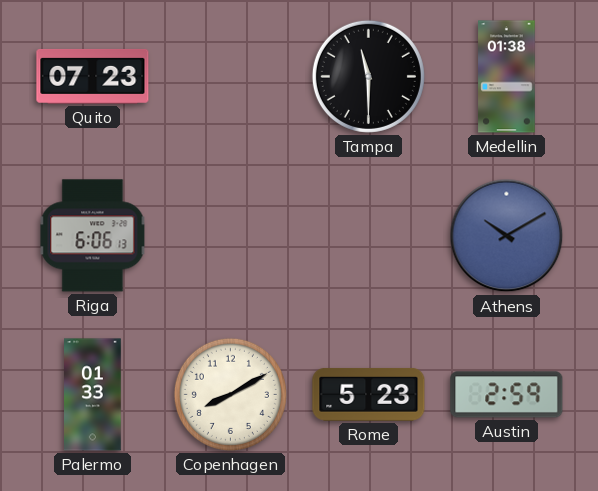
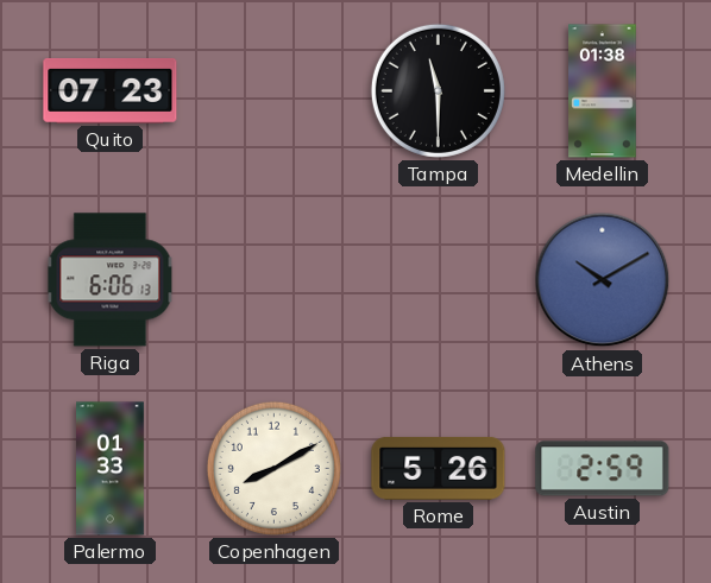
Rome: 5:23 -> 5:26 (439, 468)
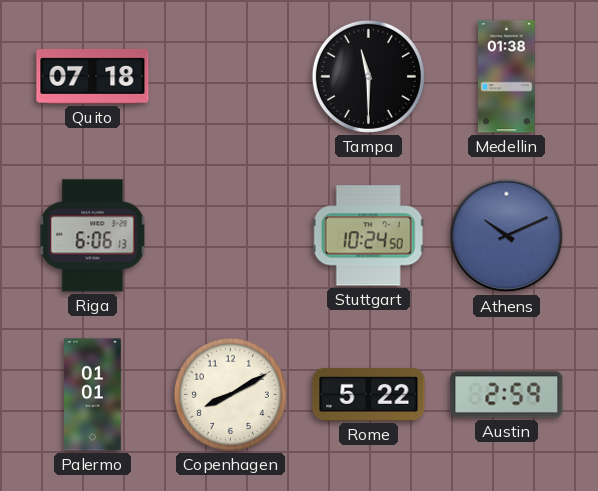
Quito: 07:23 -> 07:18 (93, 76)
Stuttgart: none -> 10:24 (368, 236)
Athens: 10:10 -> 10:11 (507, 236)
Palermo: 01:33 -> 01:01 (93, 395)
Rome: 5:26 -> 5:22 (369, 394)
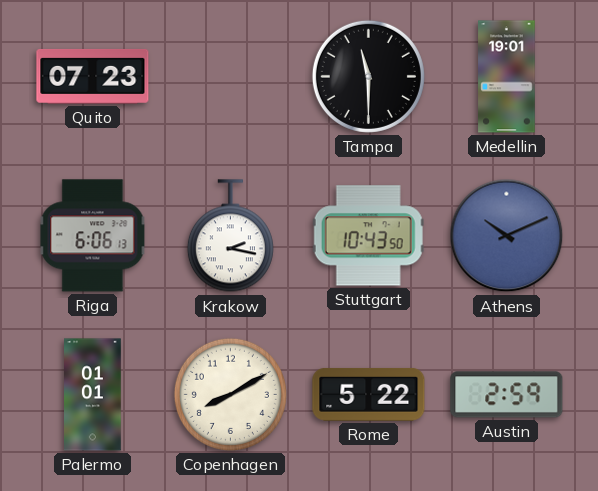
Quito: 07:18 -> 07:23 (93, 76)
Medellin: 01:38 -> 19:01 (507, 77)
Krakow: none -> 2:17 (230, 236)
Stuttgart: 10:24 -> 10:43 (368, 236)
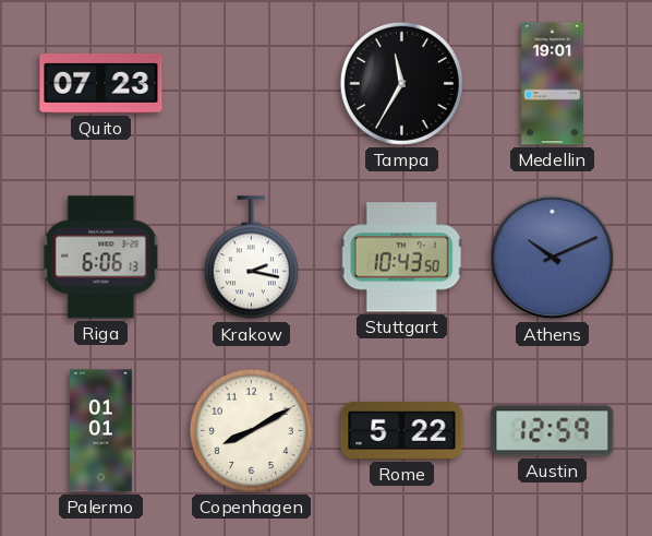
Tampa: 11:30 -> 11:35 (401, 83)
Austin: 2:59 -> 12:59 (553, 431)
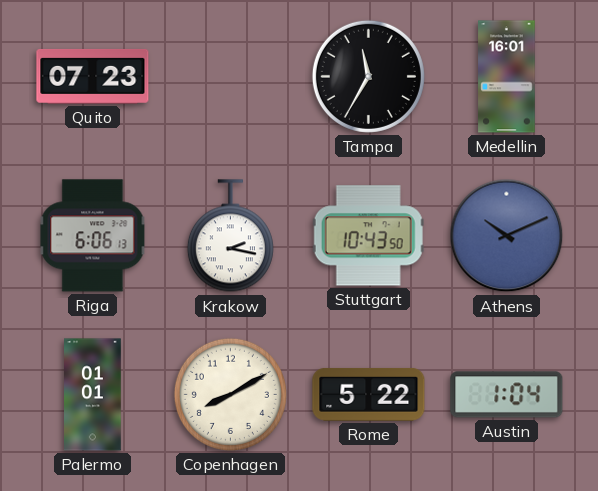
Medellin: 19:01 -> 16:01 (507, 77)
Austin: 12:59 -> 1:04 (507, 395)
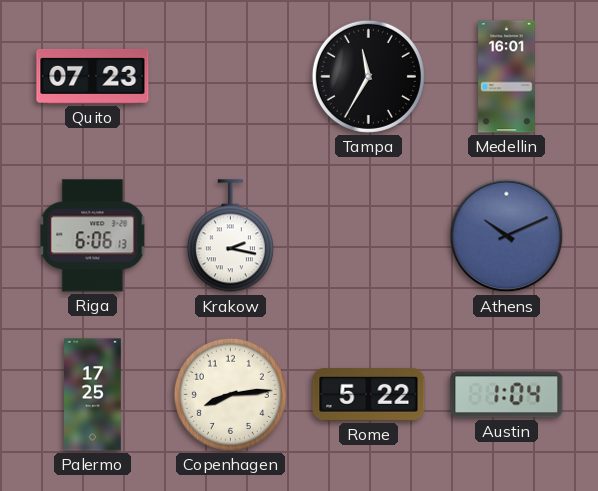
Stuttgart: 10:43 -> none (368, 236)
Palermo: 01:01 -> 17:25 (93, 395)
Copenhagen: 8:10 -> 8:14 (230, 394)
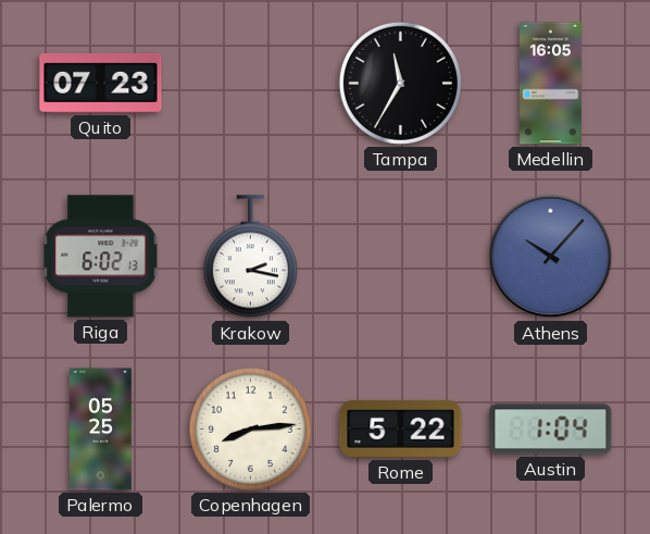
Medellin: 16:01 -> 16:05 (551, 84)
Riga: 6:06 -> 6:02 (101, 257)
Athens: 10:11 -> 10:07 (551, 257)
Palermo: 17:25 -> 05:25 (101, 430)
